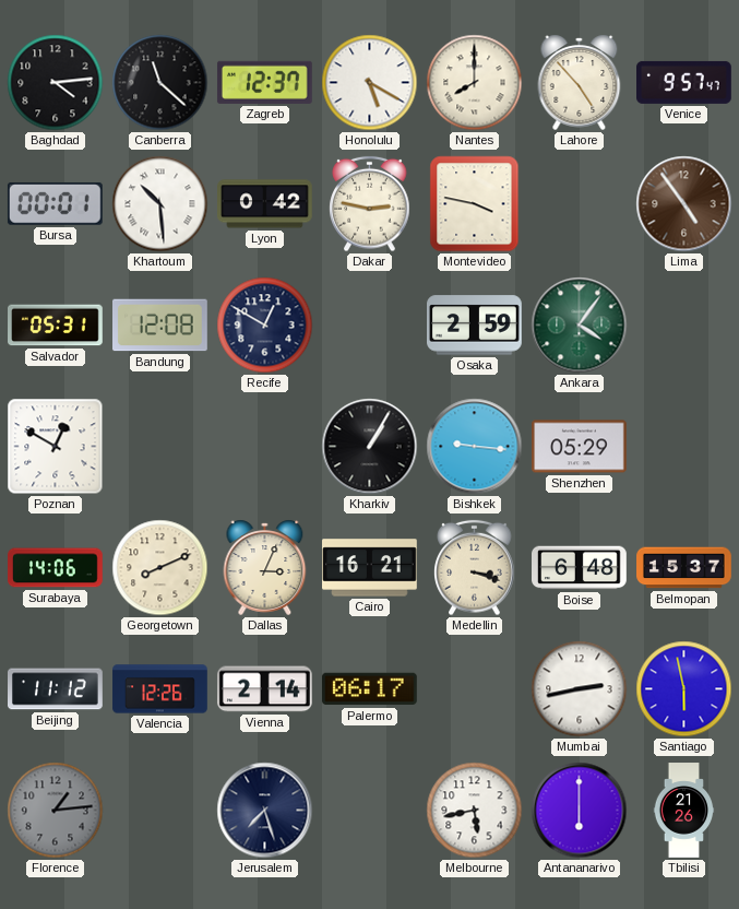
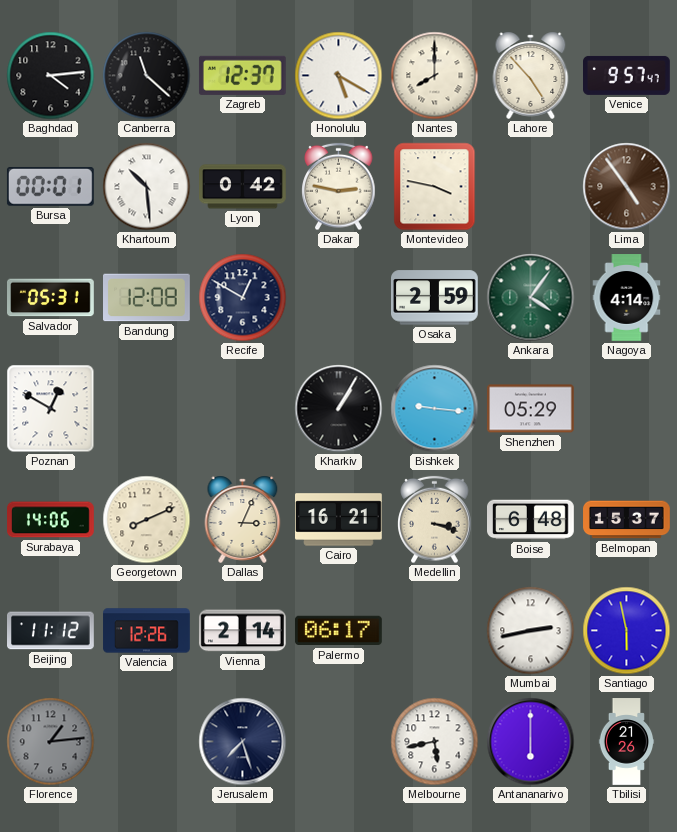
Nagoya: none -> 4:14 (627, 298)
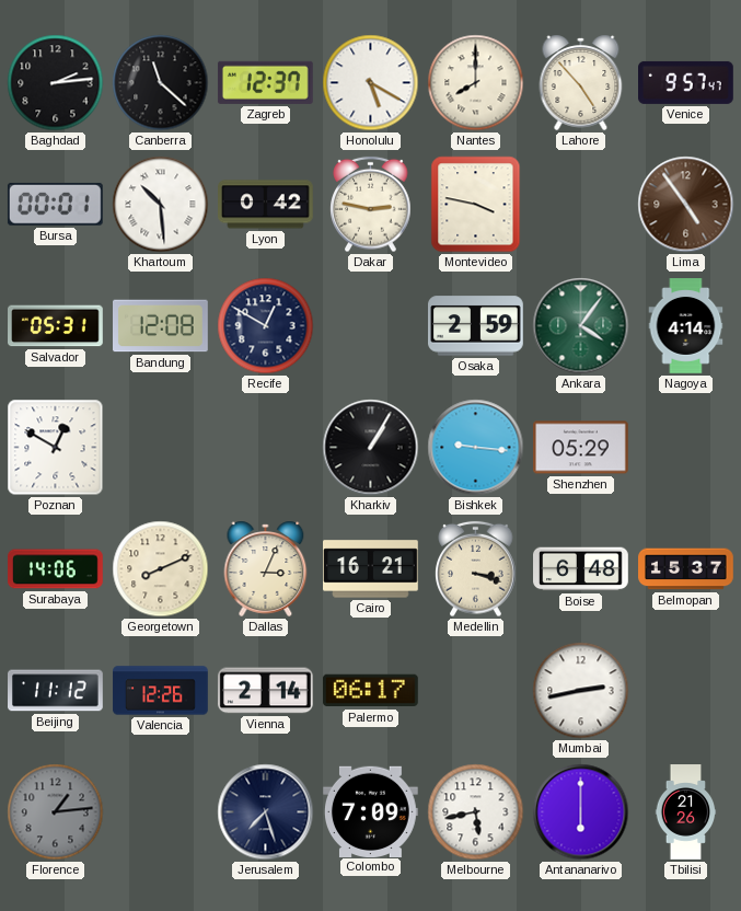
Baghdad: 4:14 -> 2:14 (56, 83)
Santiago: 5:58 -> none (627, 631)
Colombo: none -> 7:09 (371, 811)
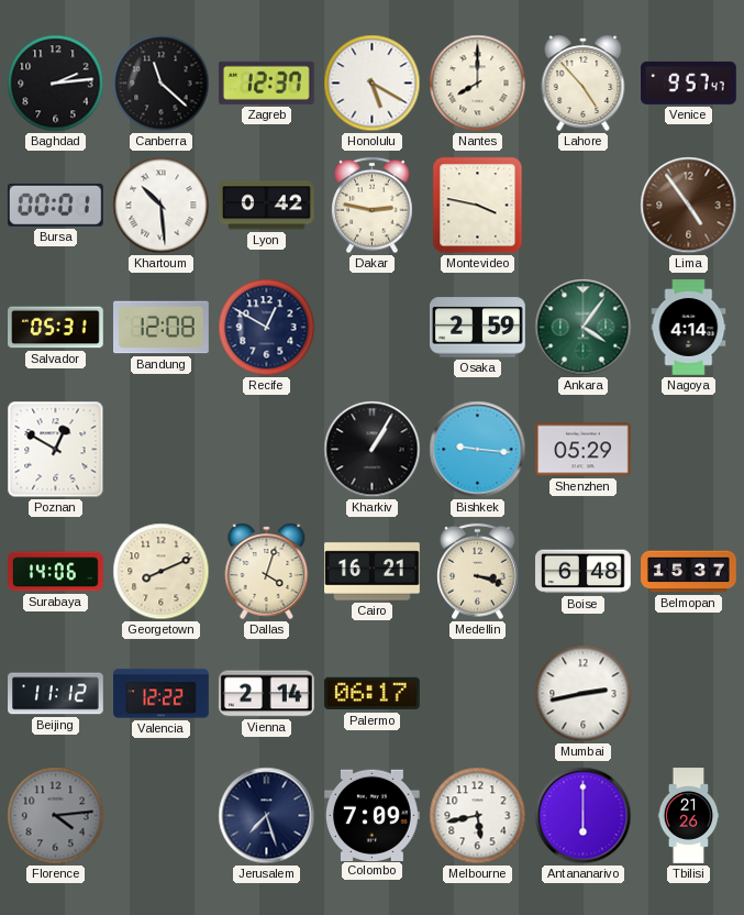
Dallas: 3:04 -> 4:03 (267, 571)
Valencia: 12:26 -> 12:22 (162, 694)
Florence: 1:14 -> 4:14 (56, 816)
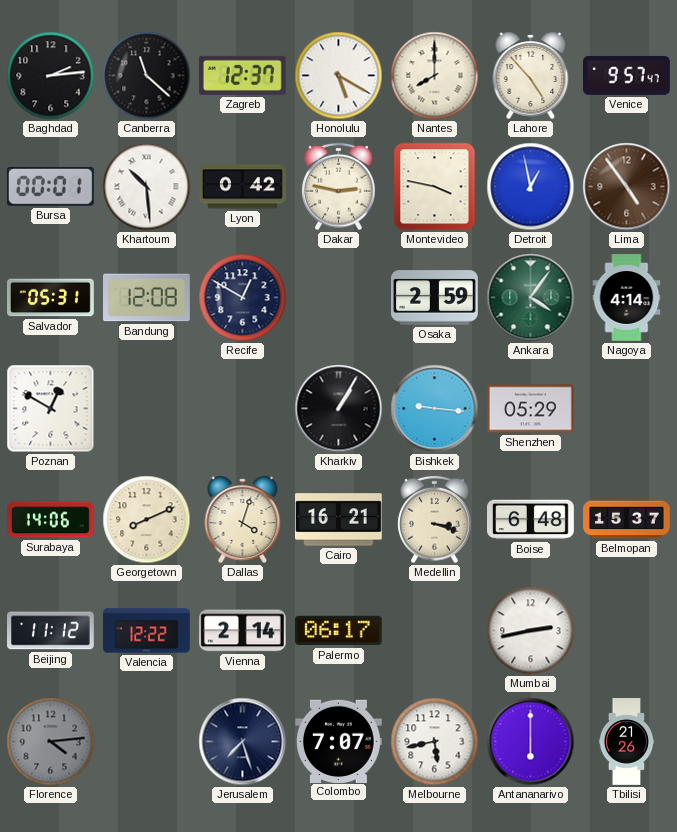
Detroit: none -> 12:58 (531, 187)
Colombo: 7:09 -> 7:07 (339, 741)
